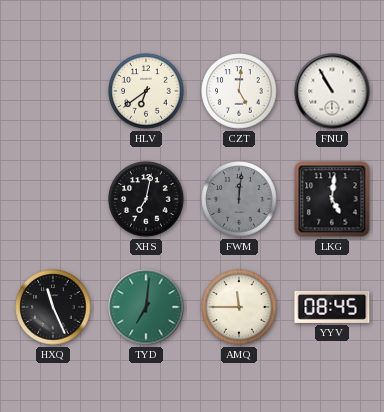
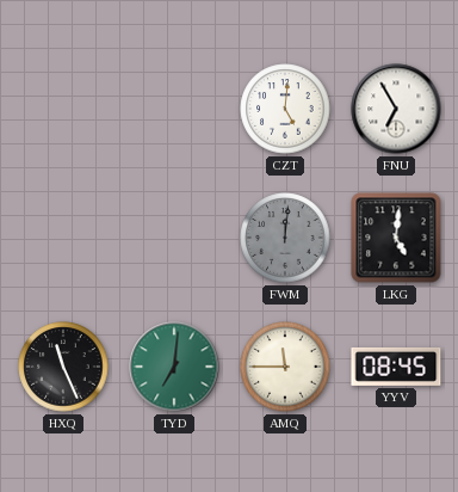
HLV: 6:39 -> none (146, 91)
FNU: 10:55 -> 6:55 (396, 109)
XHS: 7:02 -> none (146, 199)
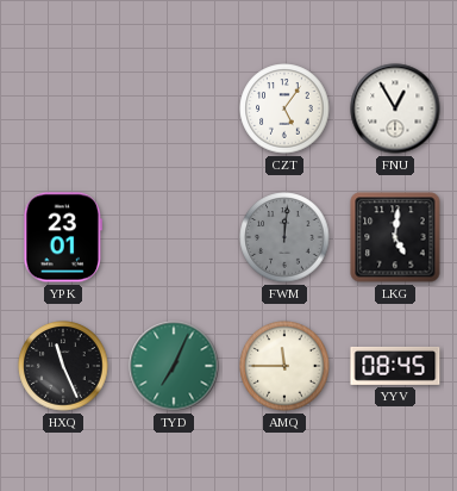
CZT: 5:01 -> 5:06 (284, 108)
FNU: 6:55 -> 12:55 (395, 108)
YPK: none -> 23:01 (62, 237)
TYD: 7:01 -> 7:04 (174, 366)
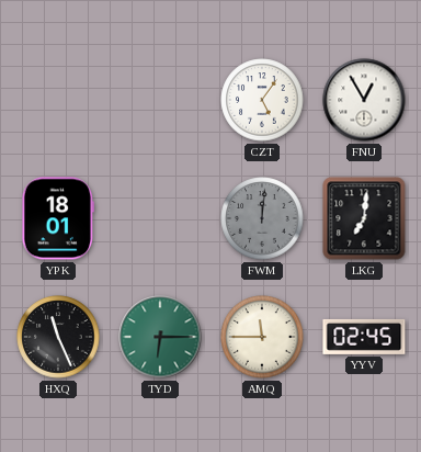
YPK: 23:01 -> 18:01 (57, 218)
LKG: 5:01 -> 7:01 (364, 218)
TYD: 7:04 -> 6:15 (160, 337)
YYV: 08:45 -> 02:45 (364, 337)
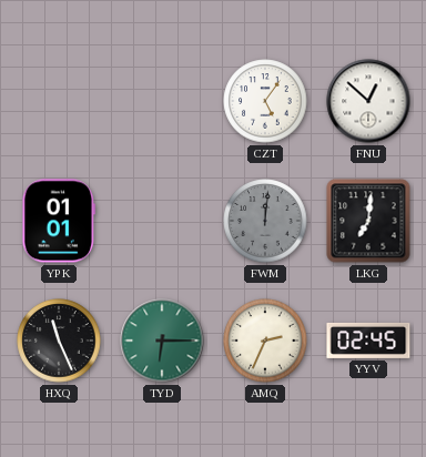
FNU: 12:55 -> 12:52 (368, 101)
YPK: 18:01 -> 01:01 (58, 221)
AMQ: 11:45 -> 2:34 (265, 341)
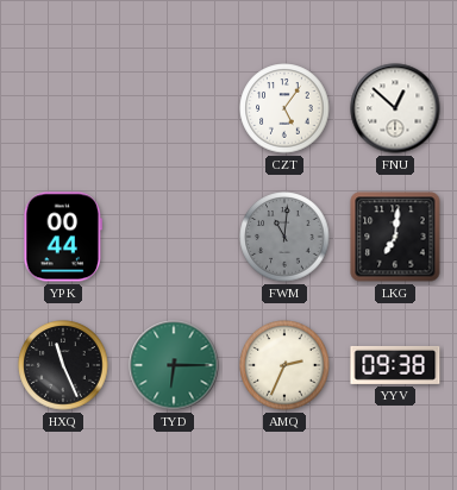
YPK: 01:01 -> 00:44 (62, 237)
FWM: 12:01 -> 11:01 (284, 237)
YYV: 02:45 -> 09:38 (395, 365)
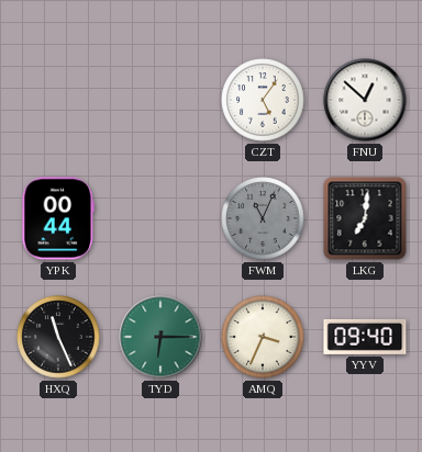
FWM: 11:01 -> 11:04 (263, 218)
AMQ: 2:34 -> 3:34 (263, 337)
YYV: 09:38 -> 09:40 (365, 337)
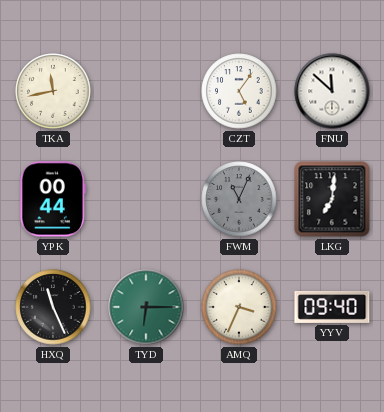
TKA: none -> 11:43 (53, 91)
FNU: 12:52 -> 11:52 (332, 91)
